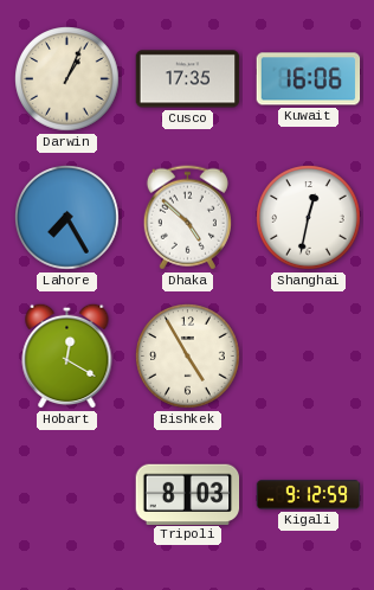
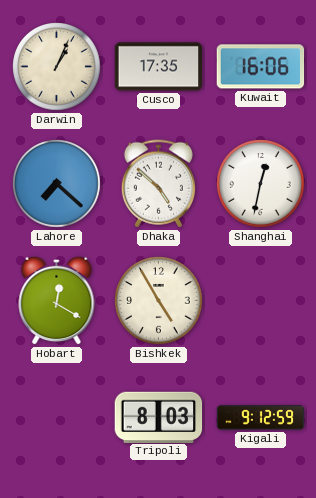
Lahore: 7:25 -> 7:22 (57, 184)
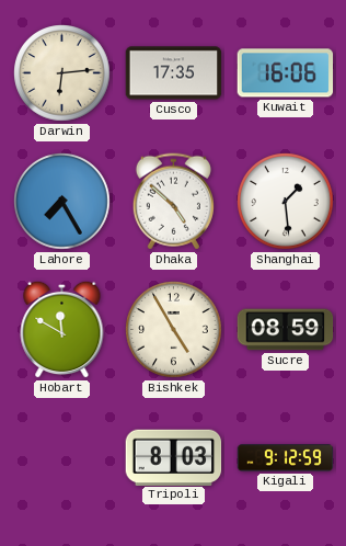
Darwin: 1:04 -> 6:14 (62, 73)
Lahore: 7:22 -> 7:25 (62, 202)
Shanghai: 12:32 -> 1:29 (286, 202)
Hobart: 12:20 -> 11:50 (62, 329)
Sucre: none -> 08:59 (286, 330)
